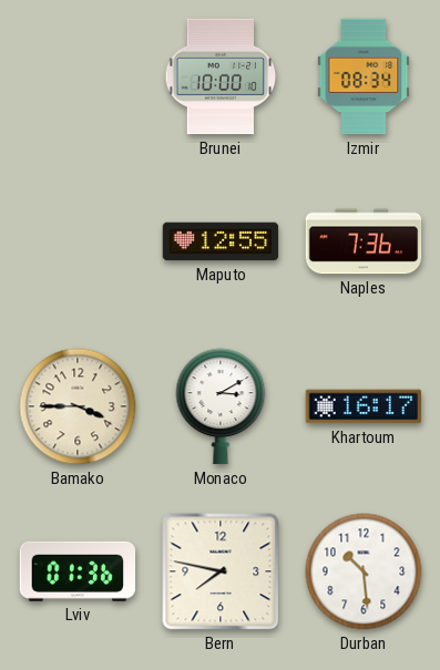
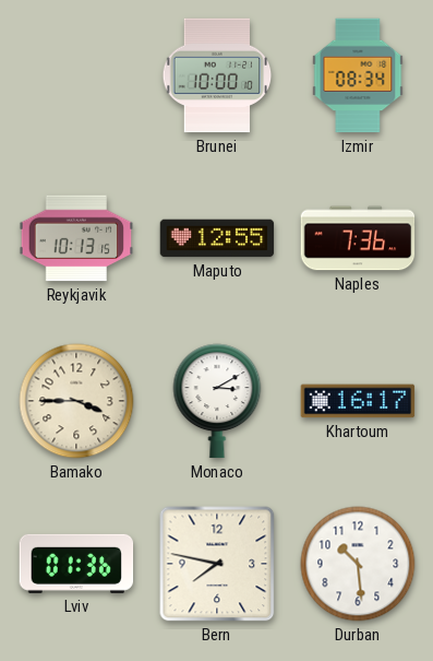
Reykjavik: none -> 10:13 (76, 238)
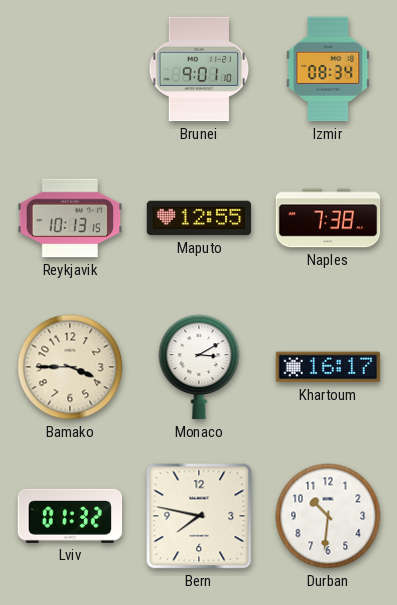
Brunei: 10:00 -> 9:01 (199, 69)
Naples: 7:36 -> 7:38 (328, 218)
Lviv: 01:36 -> 01:32 (70, 516)
Durban: 10:29 -> 10:31 (328, 516)
